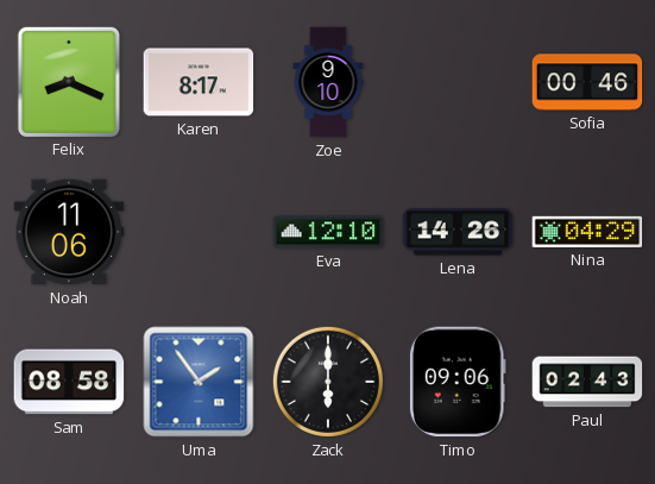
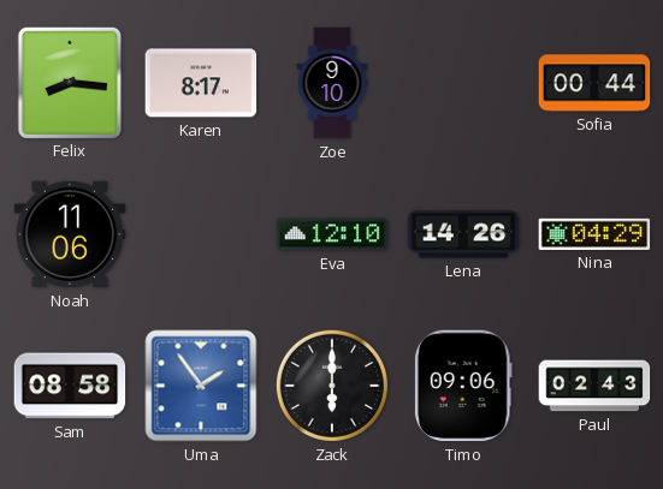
Felix: 8:19 -> 8:16 (70, 82)
Sofia: 00:46 -> 00:44 (594, 83)
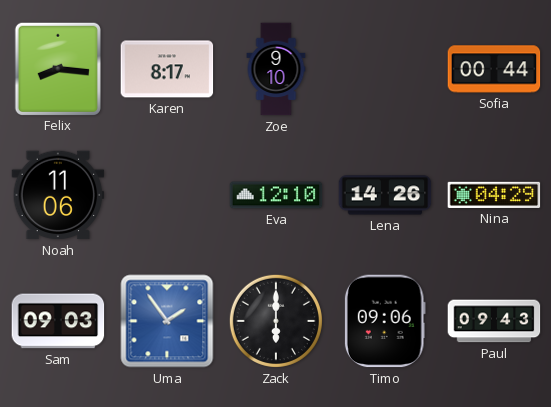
Sam: 08:58 -> 09:03 (58, 321)
Paul: 02:43 -> 09:43 (494, 321)
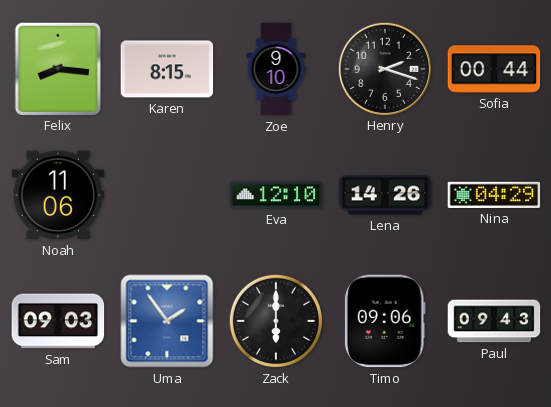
Karen: 8:17 -> 8:15 (167, 69)
Henry: none -> 2:18 (384, 68)
